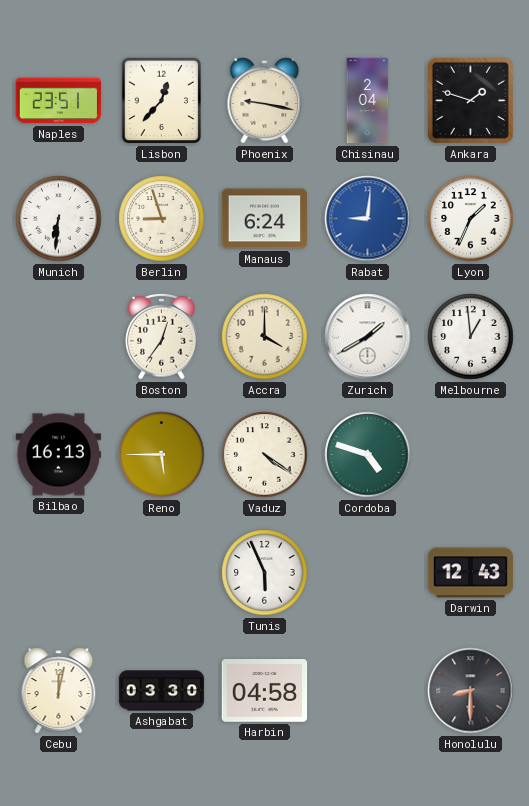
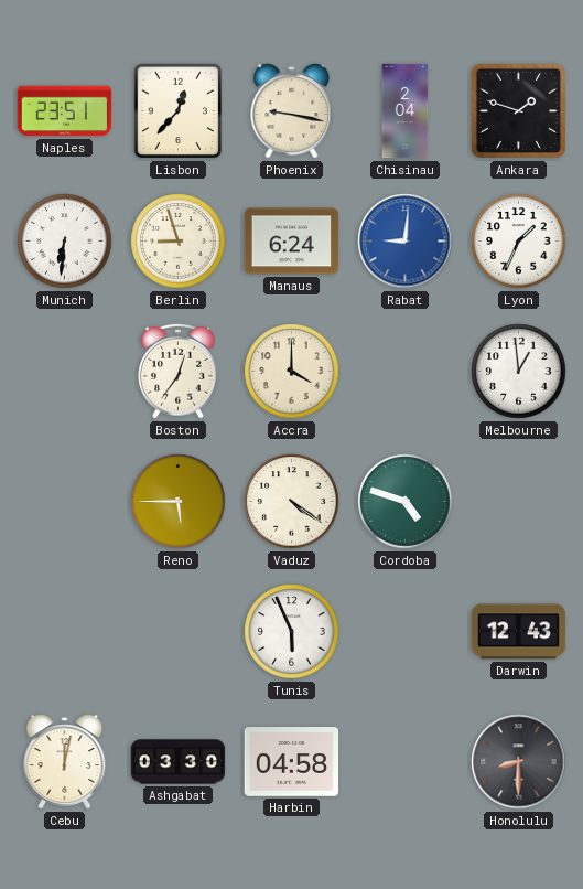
Zurich: 1:40 -> none (368, 337)
Bilbao: 16:13 -> none (59, 455)
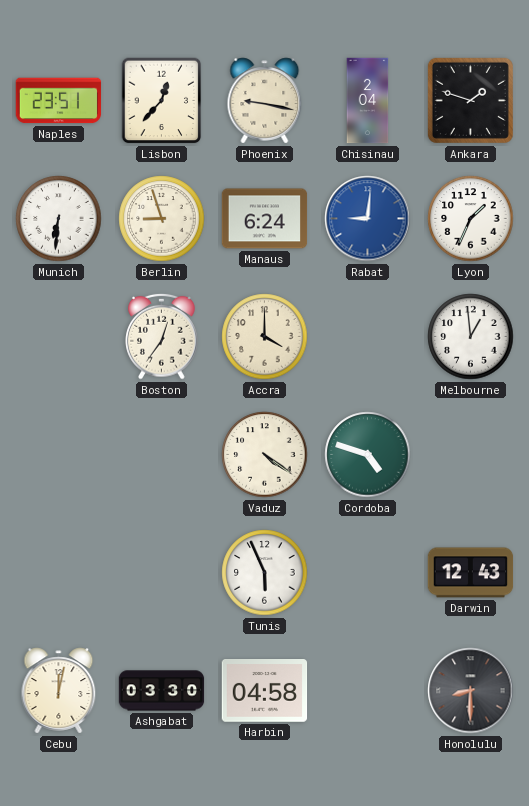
Reno: 5:45 -> none (179, 502)
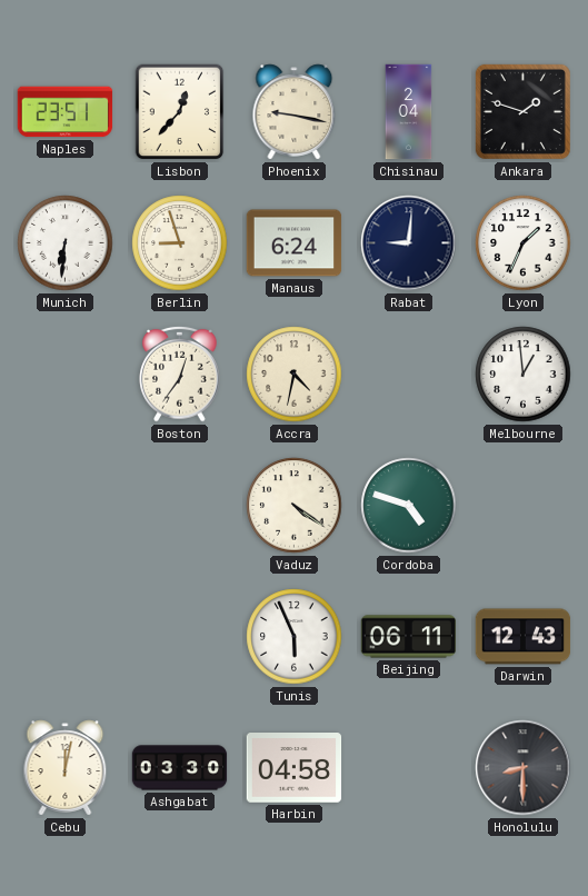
Rabat dial: blue -> navy (409, 243)
Accra: 4:00 -> 4:32 (295, 375)
Beijing: none -> 06:11 (409, 637)
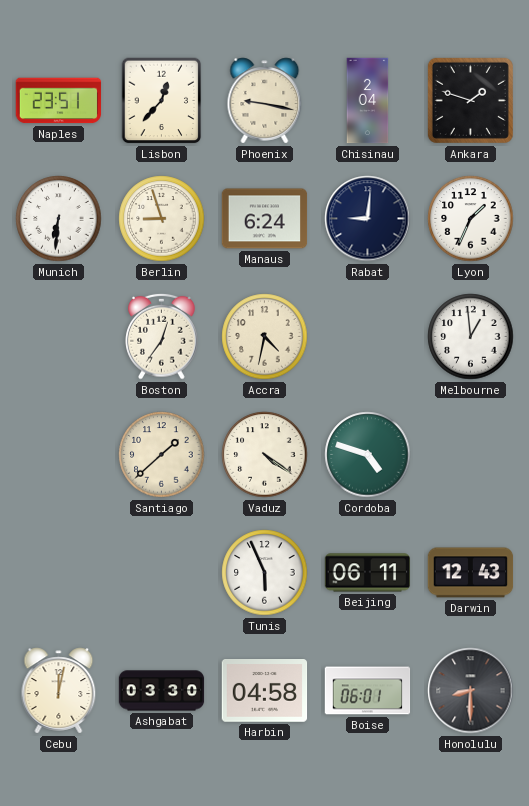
Santiago: none -> 1:38 (162, 455)
Boise: none -> 06:01 (368, 691)
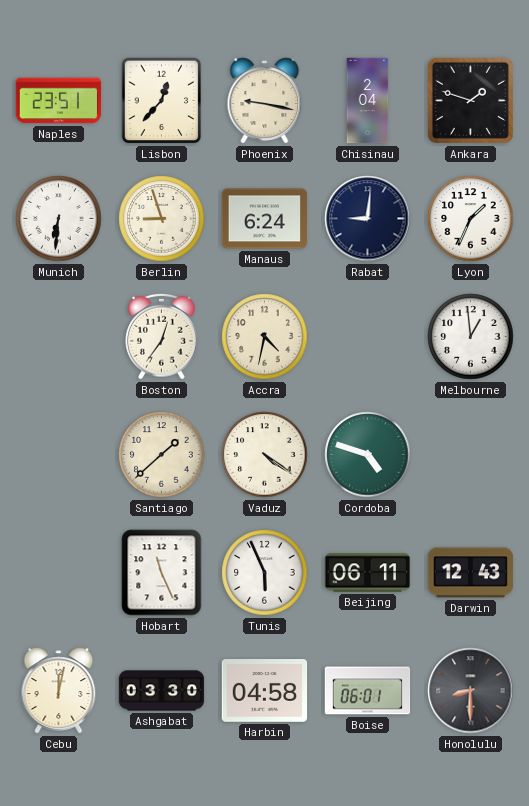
Hobart: none -> 11:26 (162, 573)
